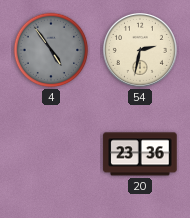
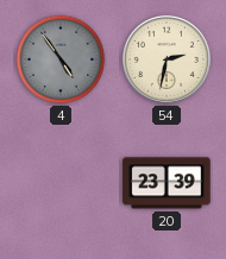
20: 23:36 -> 23:39 (167, 183)
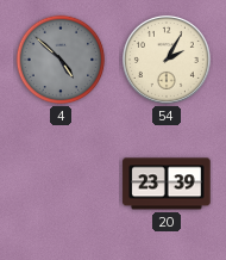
4: 4:54 -> 4:52 (61, 60)
54: 2:32 -> 2:05 (167, 60)
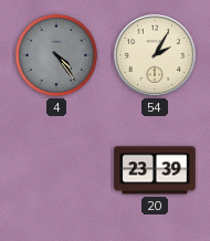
4: 4:52 -> 4:24 (56, 55)
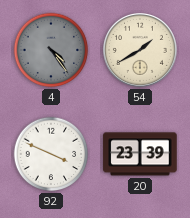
54: 2:05 -> 1:40 (140, 50)
92: none -> 3:49 (51, 154)
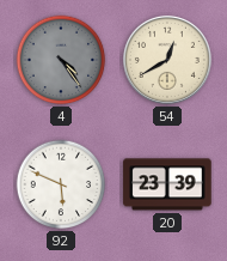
54: 1:40 -> 12:40 (167, 60)
92: 3:49 -> 5:49 (61, 184)
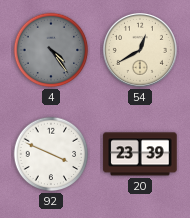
92: 5:49 -> 3:49 (51, 154)
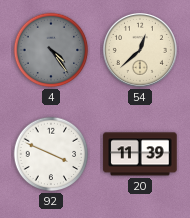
54: 12:40 -> 12:38 (140, 50)
20: 23:39 -> 11:39 (140, 154)
